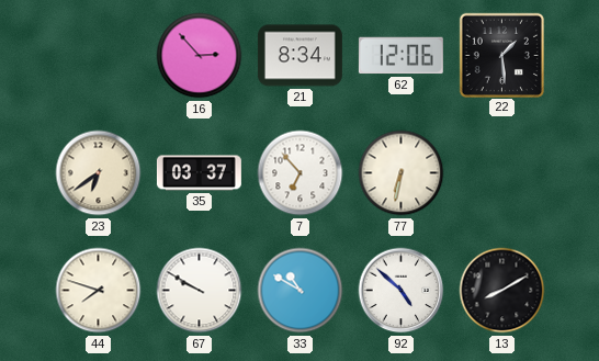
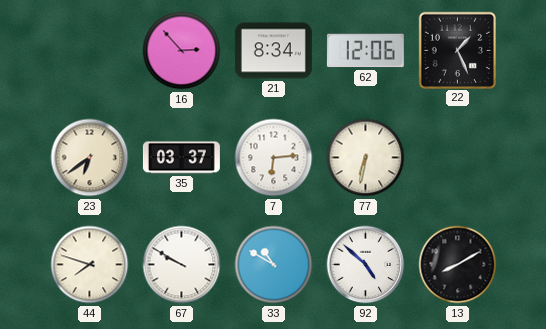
22: 1:29 -> 1:26 (457, 50)
7: 6:53 -> 6:14 (274, 158)
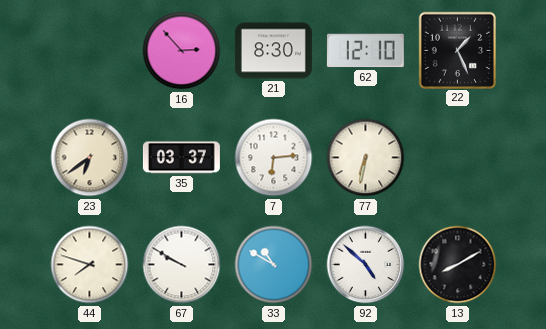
21: 8:34 -> 8:30 (273, 51)
62: 12:06 -> 12:10 (365, 51)
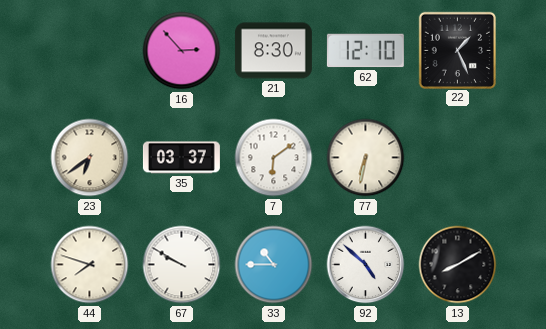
7: 6:14 -> 6:09 (274, 158)
33: 10:50 -> 10:45 (274, 265)
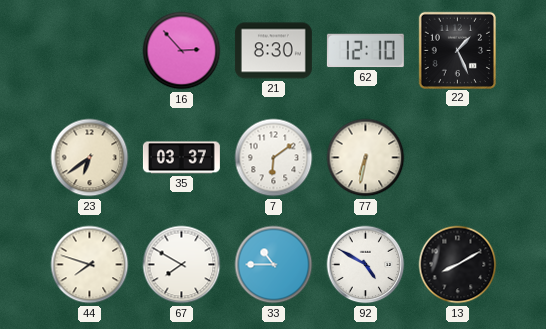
67: 9:50 -> 7:50 (182, 265)
92: 4:52 -> 4:50 (366, 265)
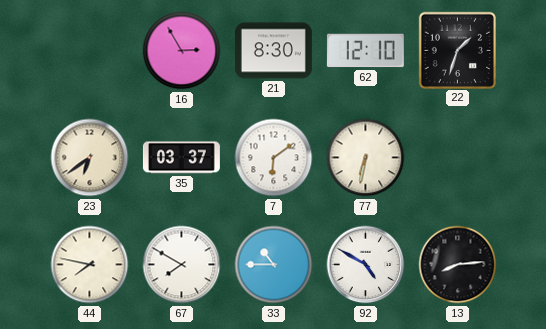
16: 2:53 -> 2:55 (182, 51)
22: 1:26 -> 1:33 (457, 50)
44: 7:48 -> 7:47 (90, 265)
13: 8:10 -> 8:14 (458, 265)
